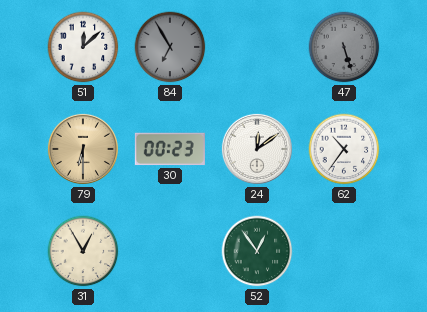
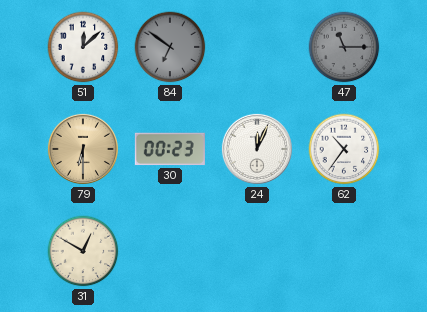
84: 6:55 -> 6:51 (170, 47)
47: 5:27 -> 11:15 (344, 47)
24: 12:09 -> 12:04 (257, 149)
31: 12:55 -> 12:50 (83, 251)
52: 12:54 -> none (257, 251)
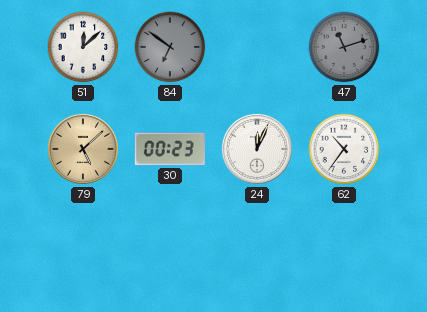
47: 11:15 -> 11:12 (344, 47)
79: 6:30 -> 5:08 (83, 149)
31: 12:50 -> none (83, 251)
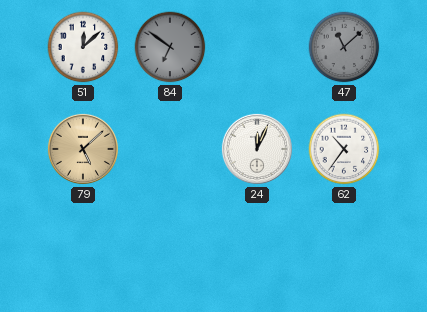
47: 11:12 -> 11:08 (344, 47)
30: 00:23 -> none (170, 149)
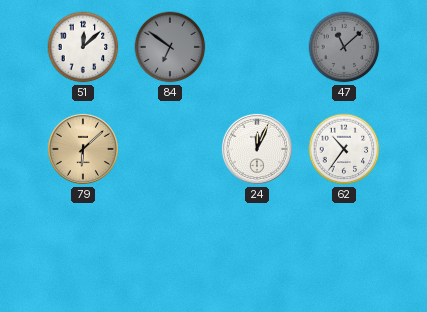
79: 5:08 -> 6:08 (83, 149)
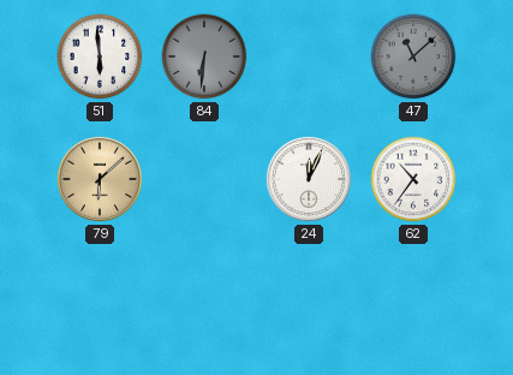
51: 12:08 -> 5:59 (100, 56)
84: 6:51 -> 6:31 (204, 56)
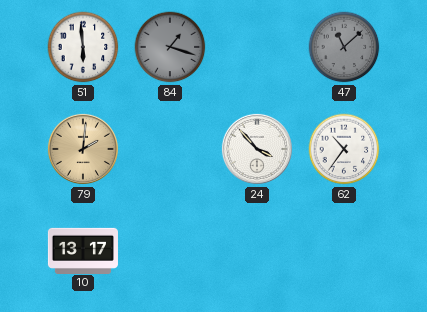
84: 6:31 -> 1:18 (170, 47)
79: 6:08 -> 2:01 (83, 149)
24: 12:04 -> 3:53 (257, 149)
10: none -> 13:17 (83, 250)
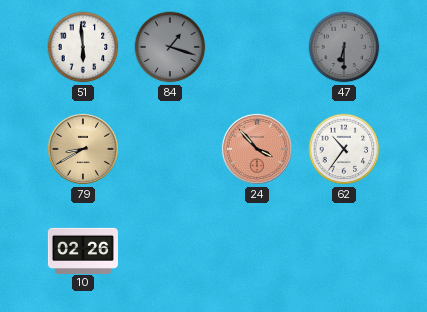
47: 11:08 -> 6:30 (344, 47)
79: 2:01 -> 8:40 (83, 149)
24 dial: white -> salmon (257, 149)
10: 13:17 -> 02:26 (83, 250)
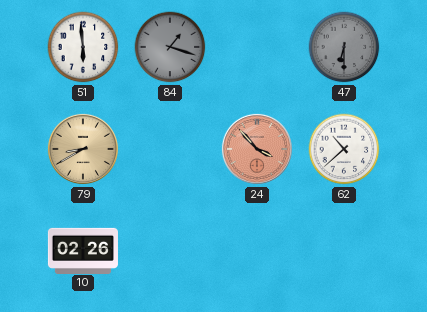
62: 10:36 -> 10:38 (344, 149)
